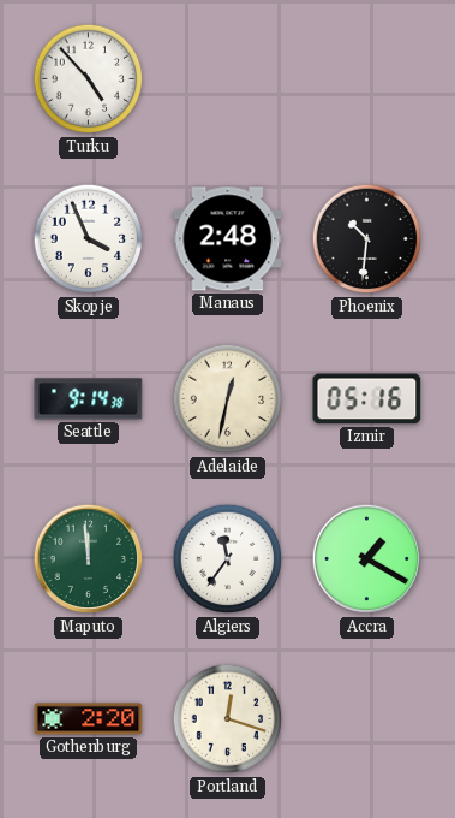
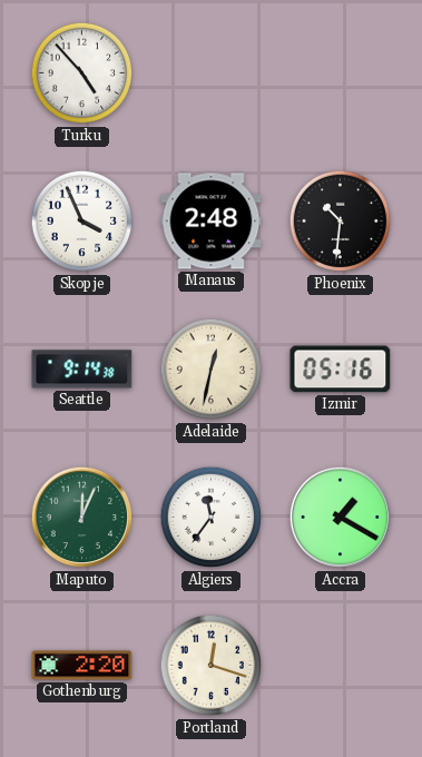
Maputo: 11:59 -> 12:04 (82, 518)
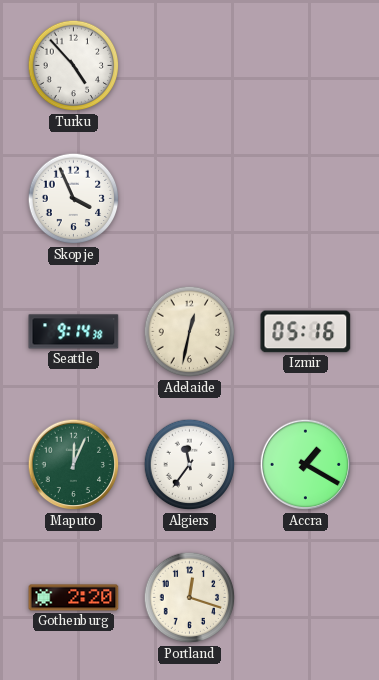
Manaus: 2:48 -> none (212, 222)
Phoenix: 10:31 -> none (341, 222)
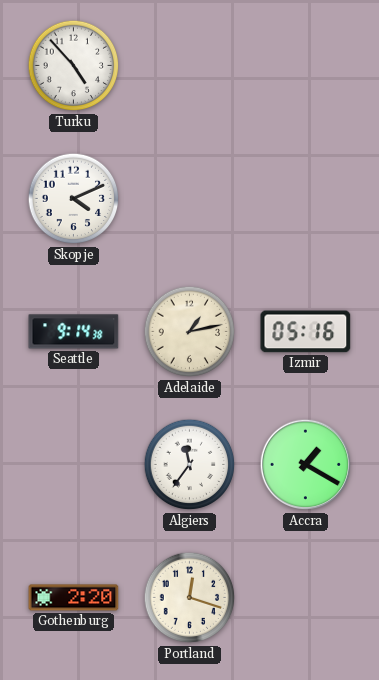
Skopje: 3:56 -> 4:11 (74, 199)
Adelaide: 12:32 -> 1:13 (190, 332)
Maputo: 12:04 -> none (74, 465)
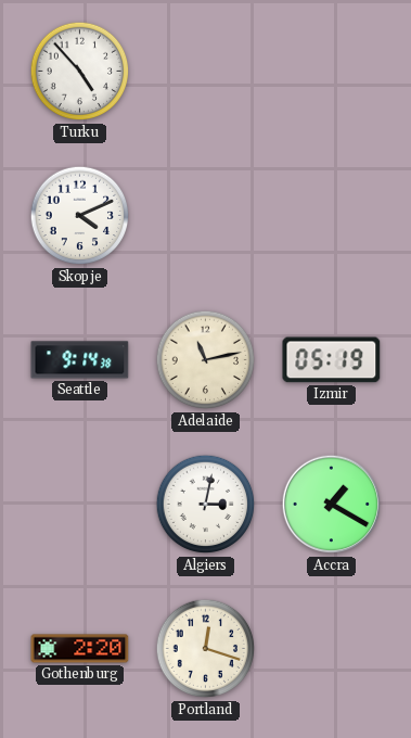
Adelaide: 1:13 -> 11:13 (206, 360)
Izmir: 05:16 -> 05:19 (332, 360)
Algiers: 11:36 -> 3:02 (206, 505)
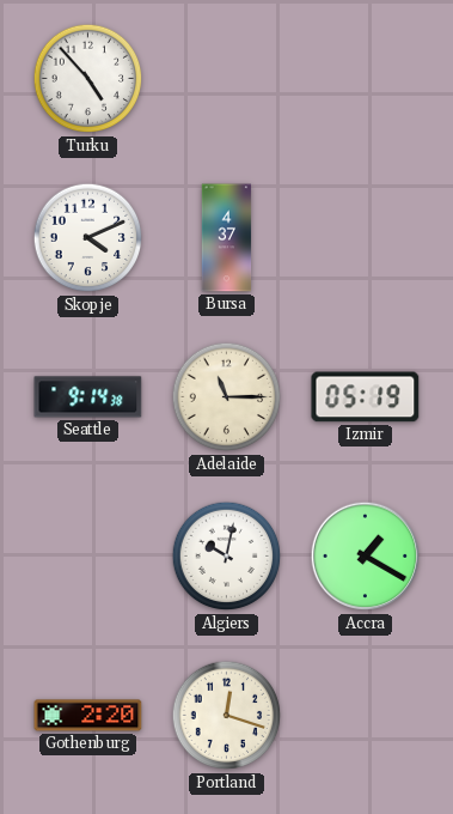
Bursa: none -> 4:37 (227, 238)
Adelaide: 11:13 -> 11:15 (227, 397)
Algiers: 3:02 -> 10:02 (227, 557)
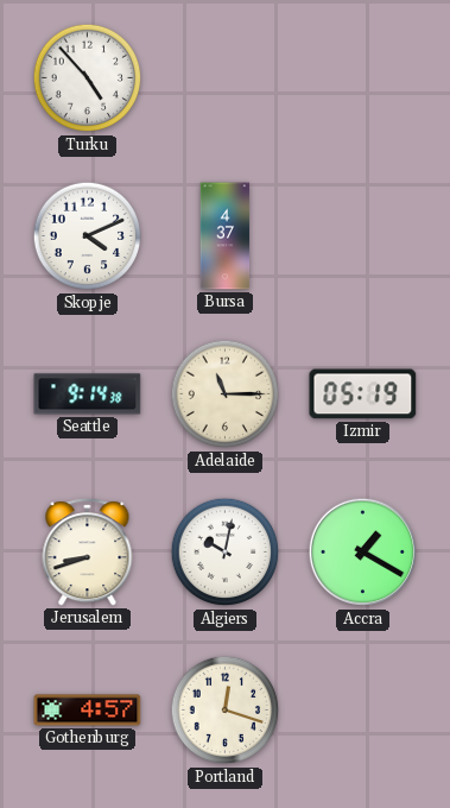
Jerusalem: none -> 8:42 (88, 553)
Gothenburg: 2:20 -> 4:57 (88, 711)
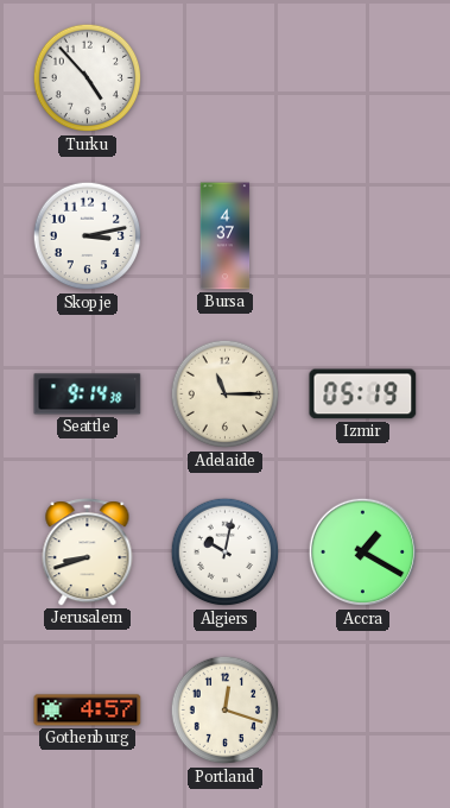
Skopje: 4:11 -> 3:13 (88, 236)
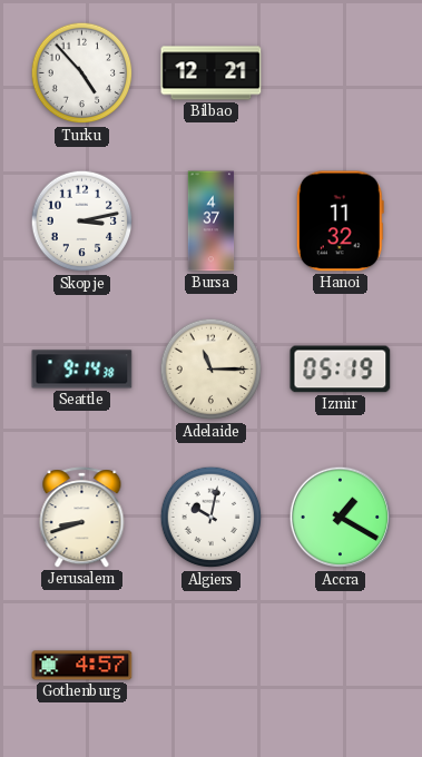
Bilbao: none -> 12:21 (212, 73)
Hanoi: none -> 11:32 (340, 222)
Portland: 12:18 -> none (226, 711)
